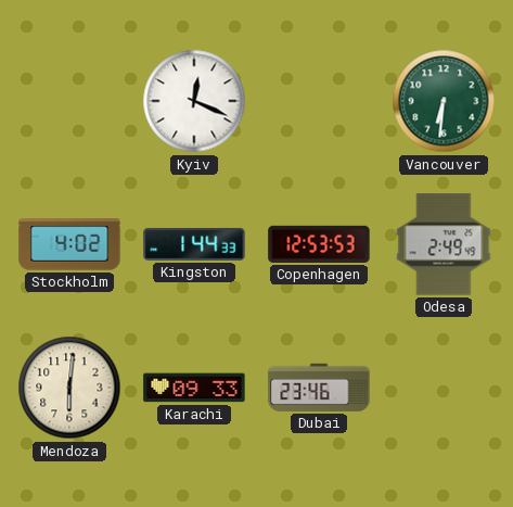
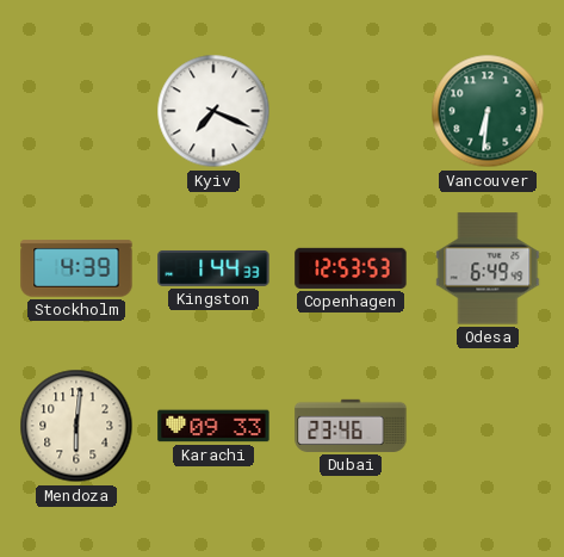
Kyiv: 12:19 -> 7:19 (213, 111)
Stockholm: 4:02 -> 4:39 (76, 268)
Odesa: 2:49 -> 6:49 (488, 268)
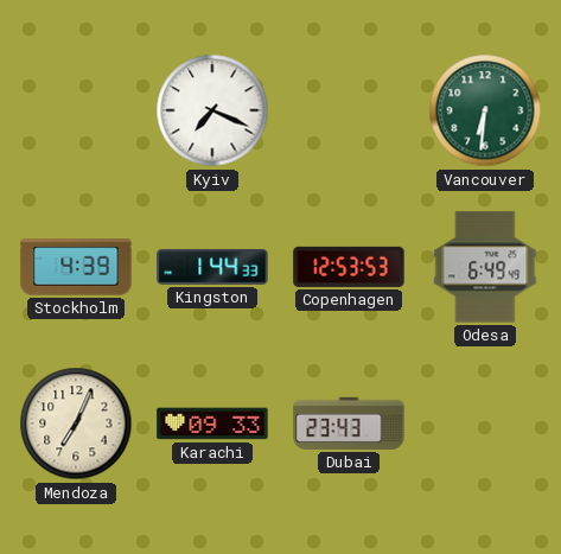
Mendoza: 6:01 -> 7:04 (76, 424)
Dubai: 23:46 -> 23:43 (349, 424)
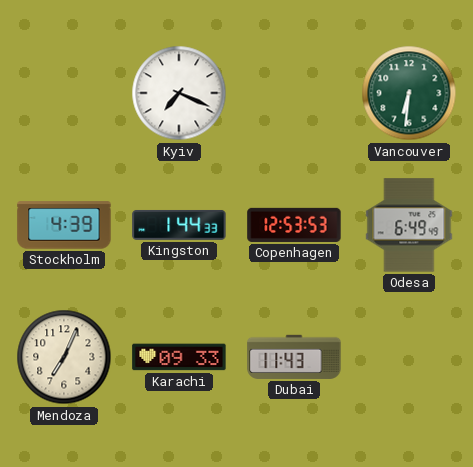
Dubai: 23:43 -> 11:43 (294, 357)
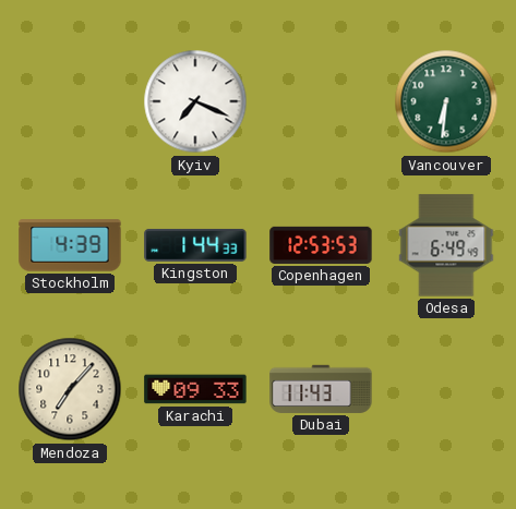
Mendoza: 7:04 -> 7:07 (70, 389)
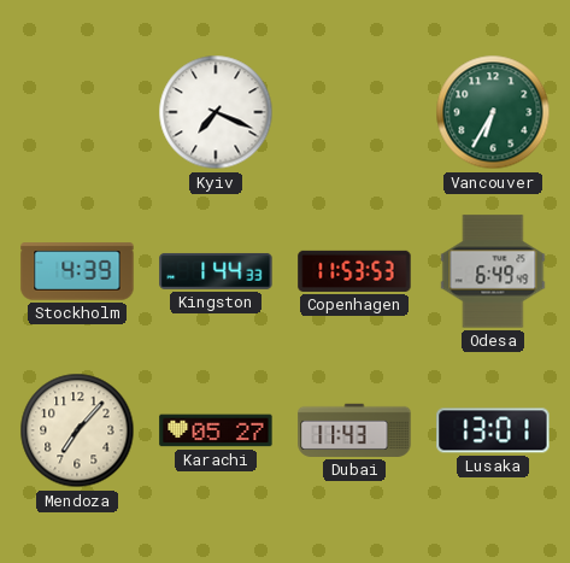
Vancouver: 6:31 -> 6:35 (493, 112)
Copenhagen: 12:53 -> 11:53 (354, 271)
Karachi: 09:33 -> 05:27 (216, 430)
Lusaka: none -> 13:01 (493, 430)
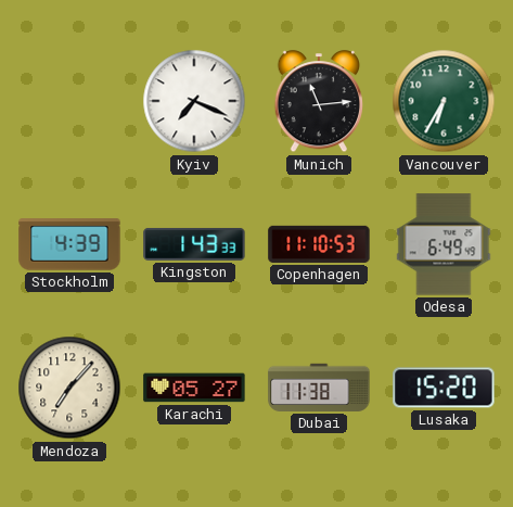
Munich: none -> 11:14 (319, 102)
Kingston: 1:44 -> 1:43 (194, 244)
Copenhagen: 11:53 -> 11:10 (319, 244)
Dubai: 11:43 -> 11:38 (319, 388)
Lusaka: 13:01 -> 15:20 (444, 388)
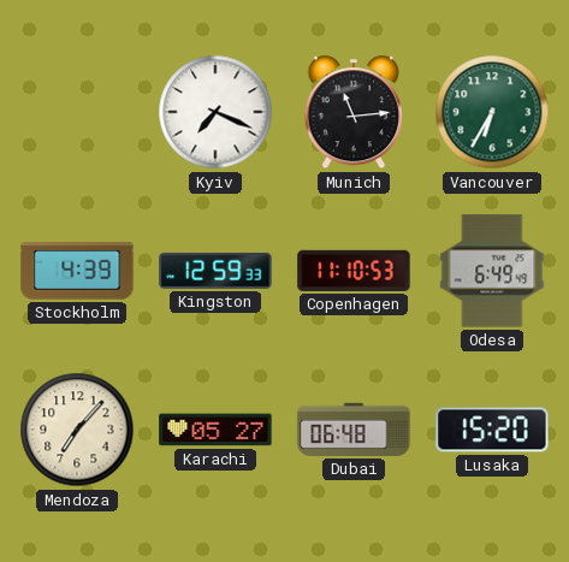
Kingston: 1:43 -> 12:59 (215, 271)
Dubai: 11:38 -> 06:48 (354, 430)
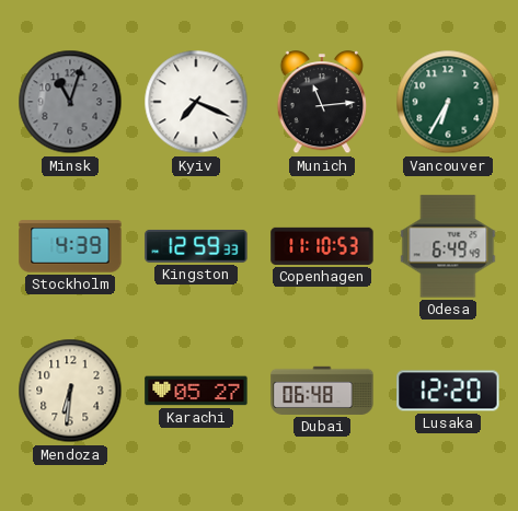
Minsk: none -> 11:03 (70, 102)
Mendoza: 7:07 -> 6:31 (70, 391)
Lusaka: 15:20 -> 12:20 (448, 391)
